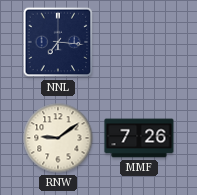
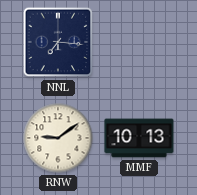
MMF: 7:26 -> 10:13 (139, 138)
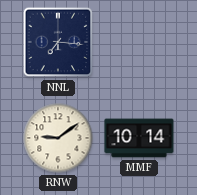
MMF: 10:13 -> 10:14 (139, 138)
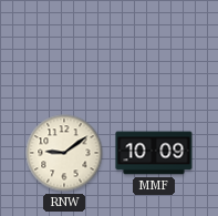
NNL: 7:16 -> none (58, 42)
MMF: 10:14 -> 10:09 (154, 153)
